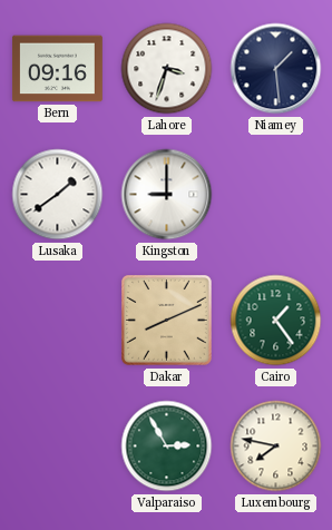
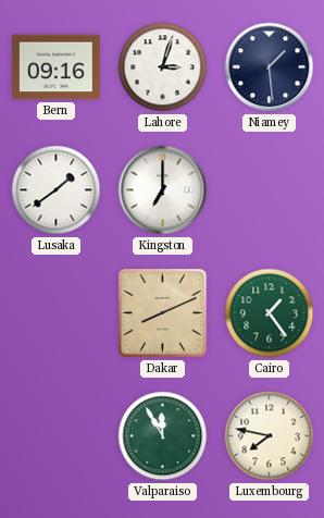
Lahore: 3:33 -> 3:03 (163, 67)
Kingston: 9:00 -> 7:00 (163, 190)
Valparaiso: 2:55 -> 11:55 (163, 436)
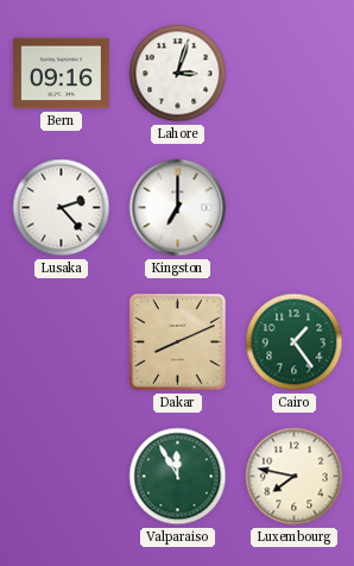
Niamey: 1:29 -> none (270, 67)
Lusaka: 1:39 -> 2:23 (62, 208)
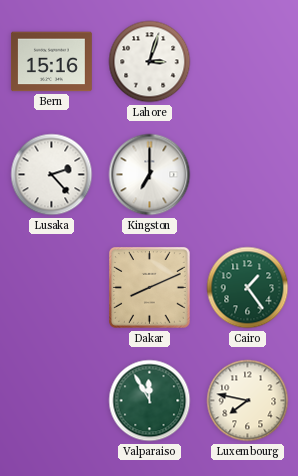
Bern: 09:16 -> 15:16 (51, 62)
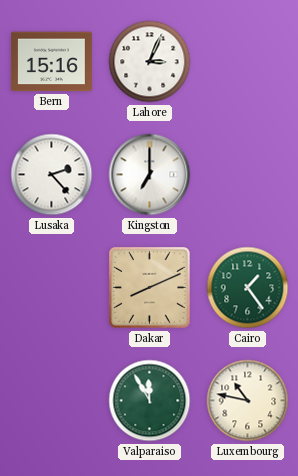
Lahore: 3:03 -> 3:04 (150, 62)
Luxembourg: 7:47 -> 10:47 (248, 401)
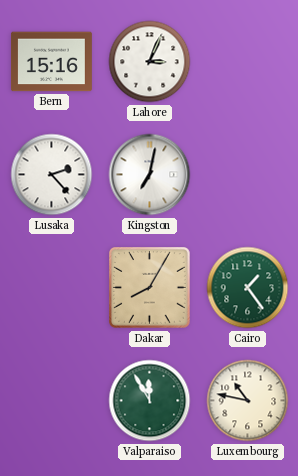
Kingston: 7:00 -> 7:02 (150, 175)
Dakar: 8:11 -> 8:05 (150, 288)
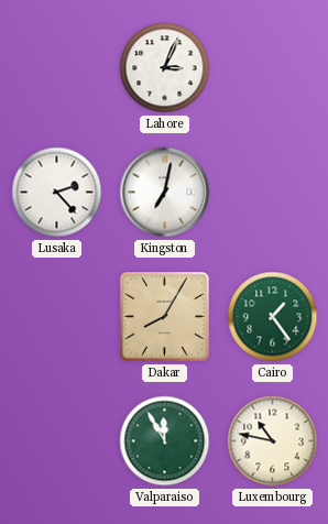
Bern: 15:16 -> none (51, 62)
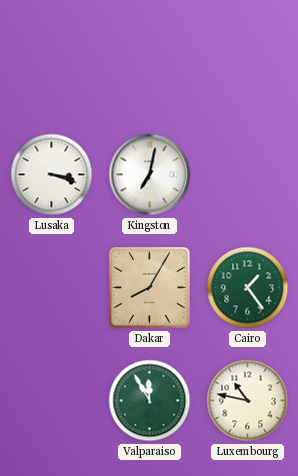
Lahore: 3:04 -> none (165, 68)
Lusaka: 2:23 -> 3:18 (52, 175)
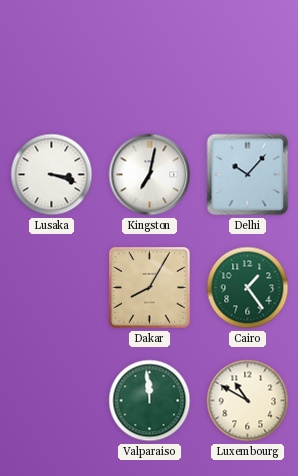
Delhi: none -> 10:07 (248, 175)
Valparaiso: 11:55 -> 11:59 (150, 401)
Luxembourg: 10:47 -> 10:50 (248, 401)
